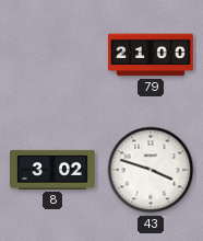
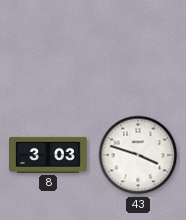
79: 21:00 -> none (151, 55)
8: 3:02 -> 3:03 (48, 155)
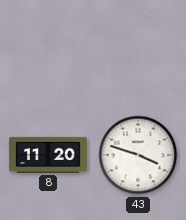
8: 3:03 -> 11:20 (48, 155)
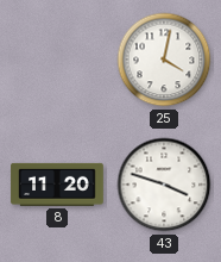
25: none -> 4:02 (164, 60)
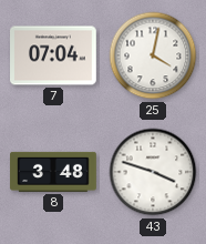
7: none -> 07:04 (54, 55)
8: 11:20 -> 3:48 (53, 172)
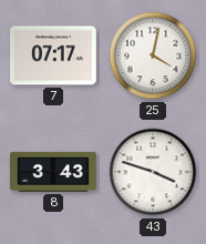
7: 07:04 -> 07:17 (54, 55)
8: 3:48 -> 3:43 (53, 172)
